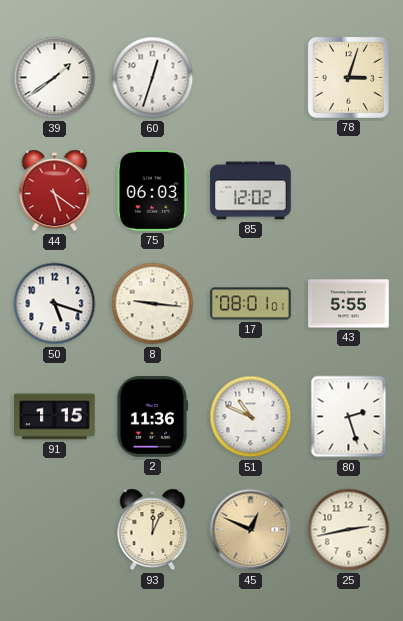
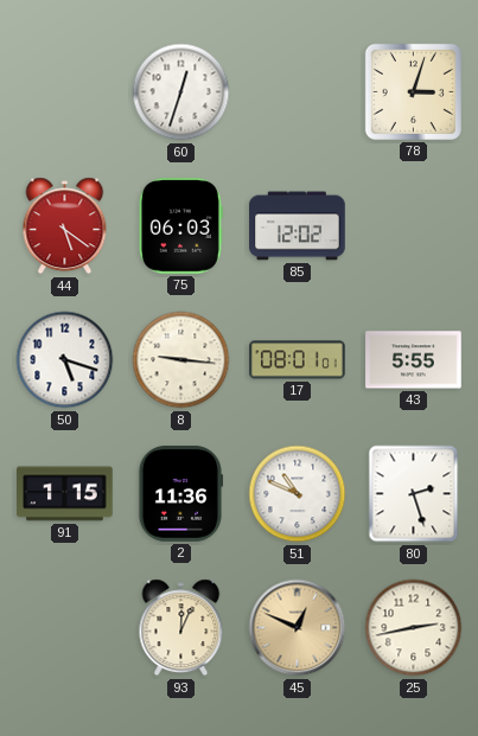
39: 1:39 -> none (55, 78)
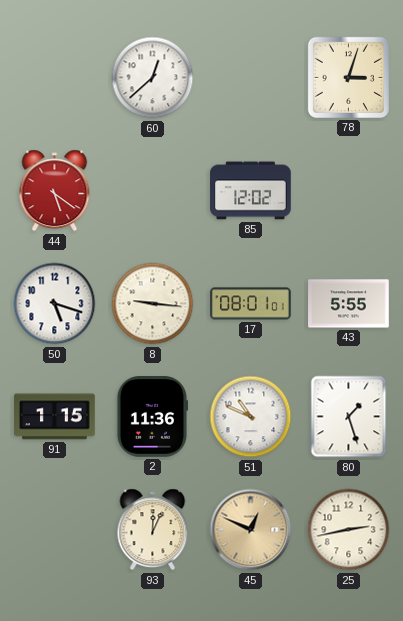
60: 12:33 -> 12:38 (153, 78)
75: 06:03 -> none (180, 226)
80: 2:27 -> 1:27 (349, 417)
